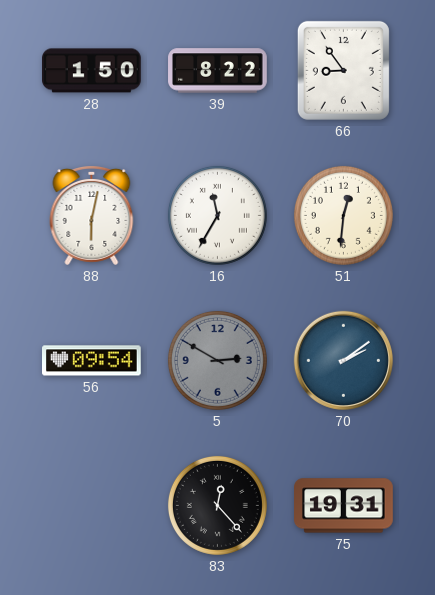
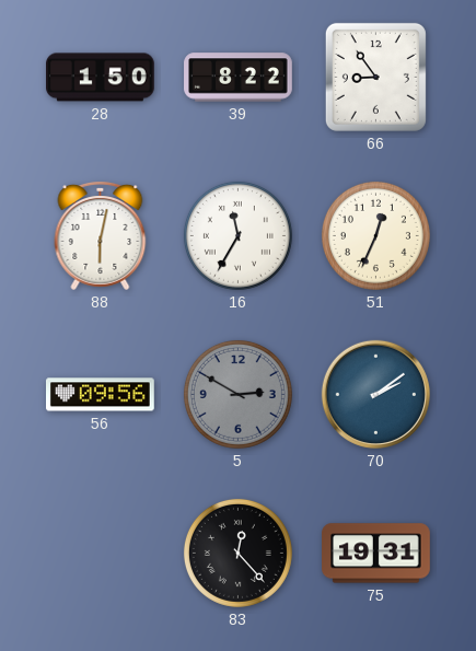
51: 12:31 -> 12:34 (375, 235)
56: 09:54 -> 09:56 (101, 395)
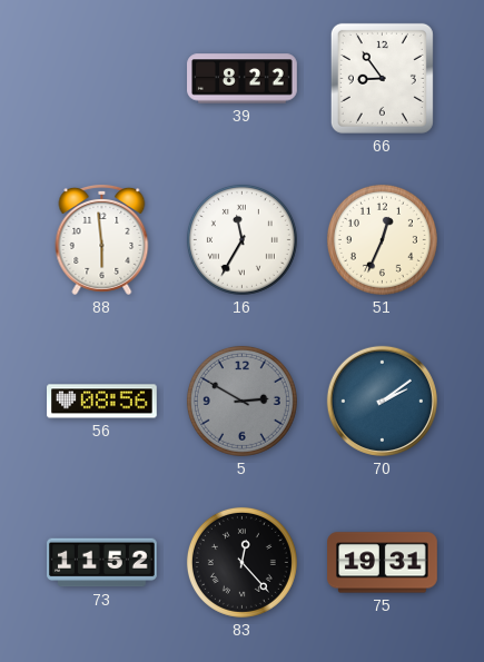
28: 1:50 -> none (101, 78)
88: 6:02 -> 5:59 (102, 240)
56: 09:56 -> 08:56 (102, 402)
73: none -> 11:52 (102, 563)
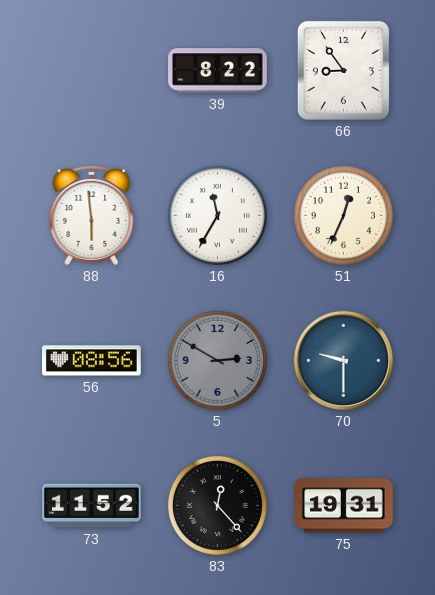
70: 2:09 -> 9:30 (343, 360)
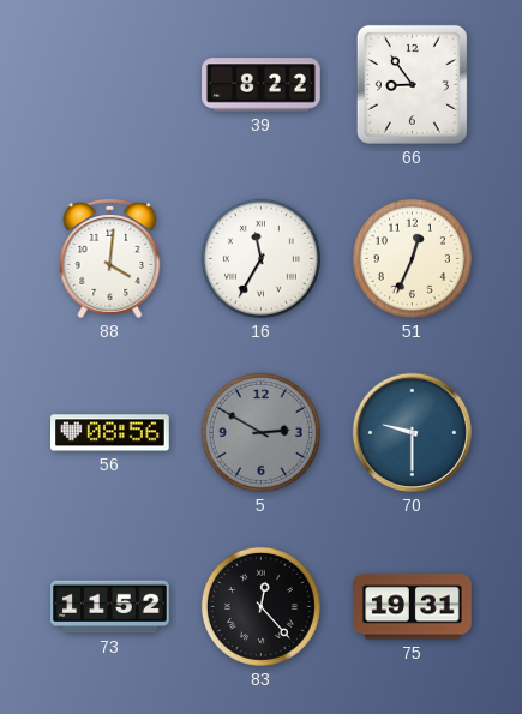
88: 5:59 -> 4:01 (110, 259)
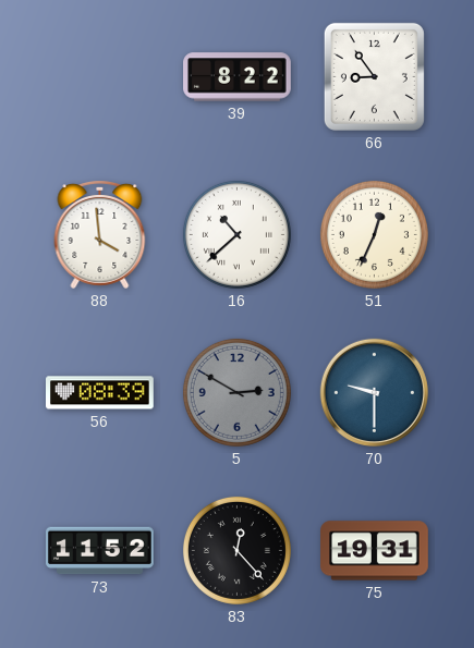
88: 4:01 -> 3:59 (100, 235)
16: 11:35 -> 10:38 (236, 234)
56: 08:56 -> 08:39 (100, 393)
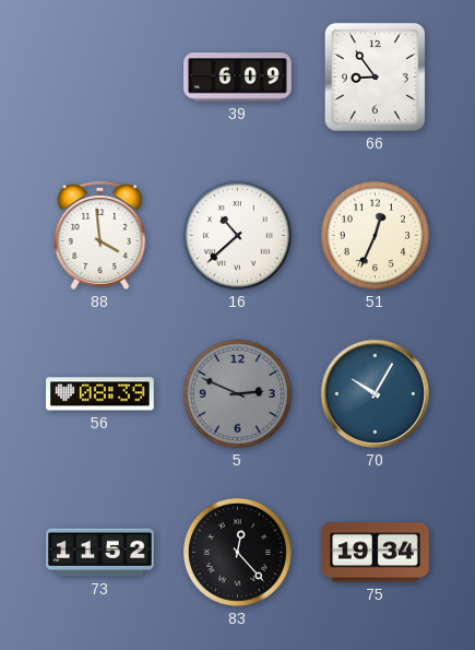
39: 8:22 -> 6:09 (238, 78)
5: 2:50 -> 2:49 (237, 393)
70: 9:30 -> 10:05 (375, 393)
75: 19:31 -> 19:34 (376, 553)
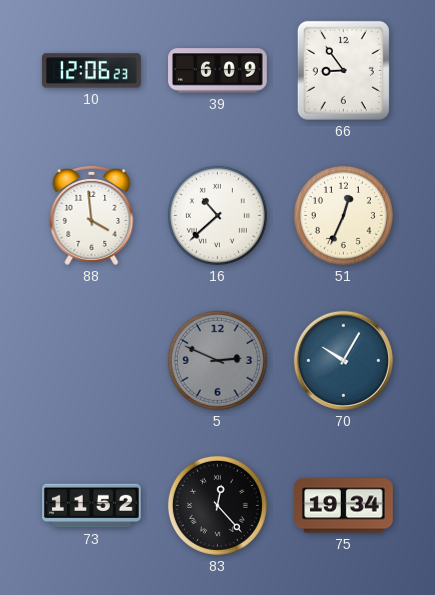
10: none -> 12:06 (92, 71)
56: 08:39 -> none (100, 394)
